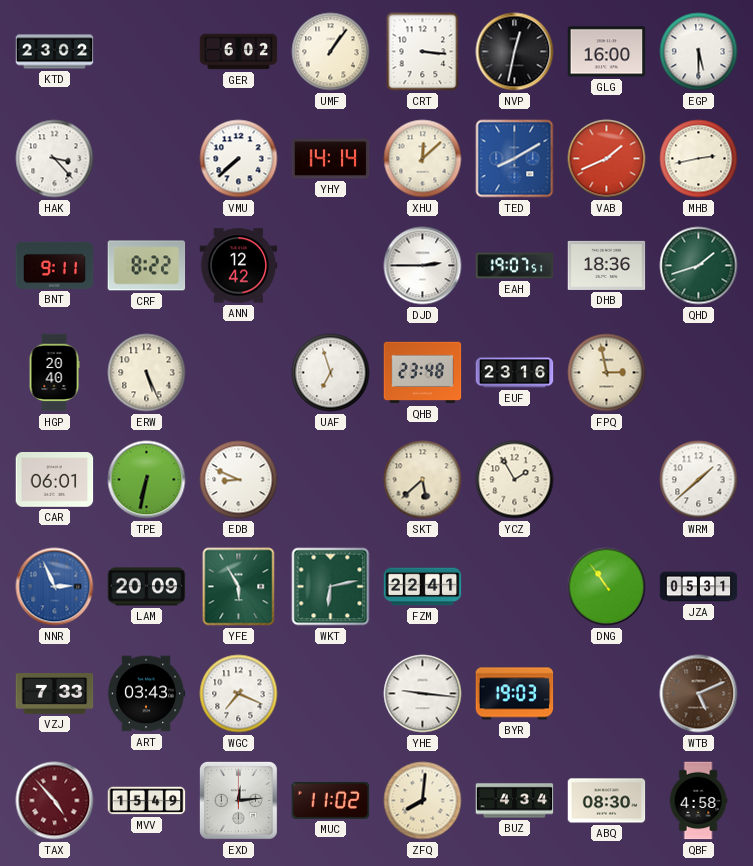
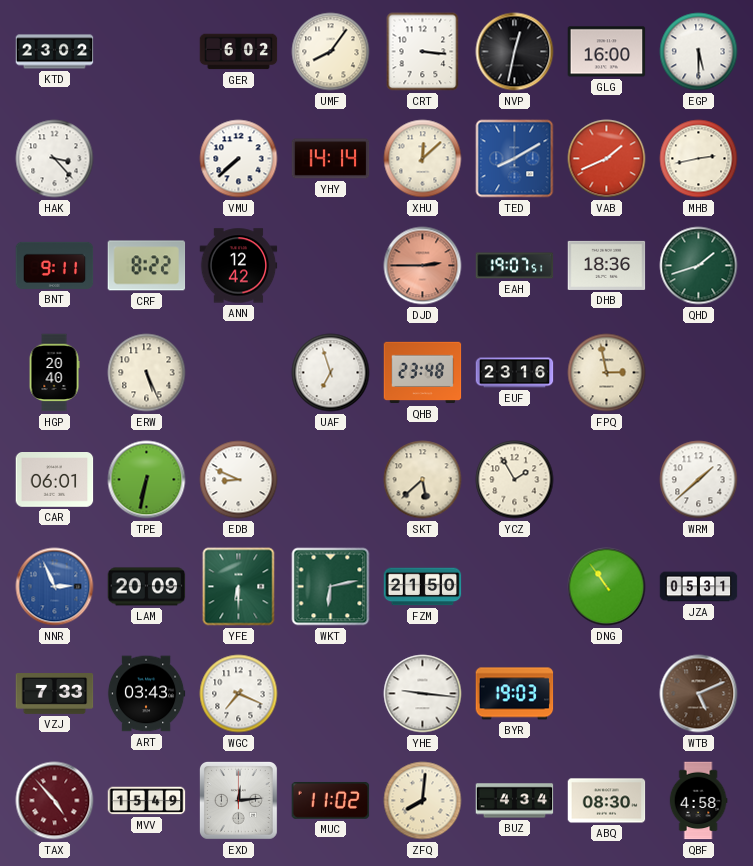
UMF: 1:06 -> 8:06 (331, 52)
DJD dial: white -> salmon (423, 266)
YFE: 5:55 -> 6:30 (239, 587)
FZM: 22:41 -> 21:50 (423, 587)
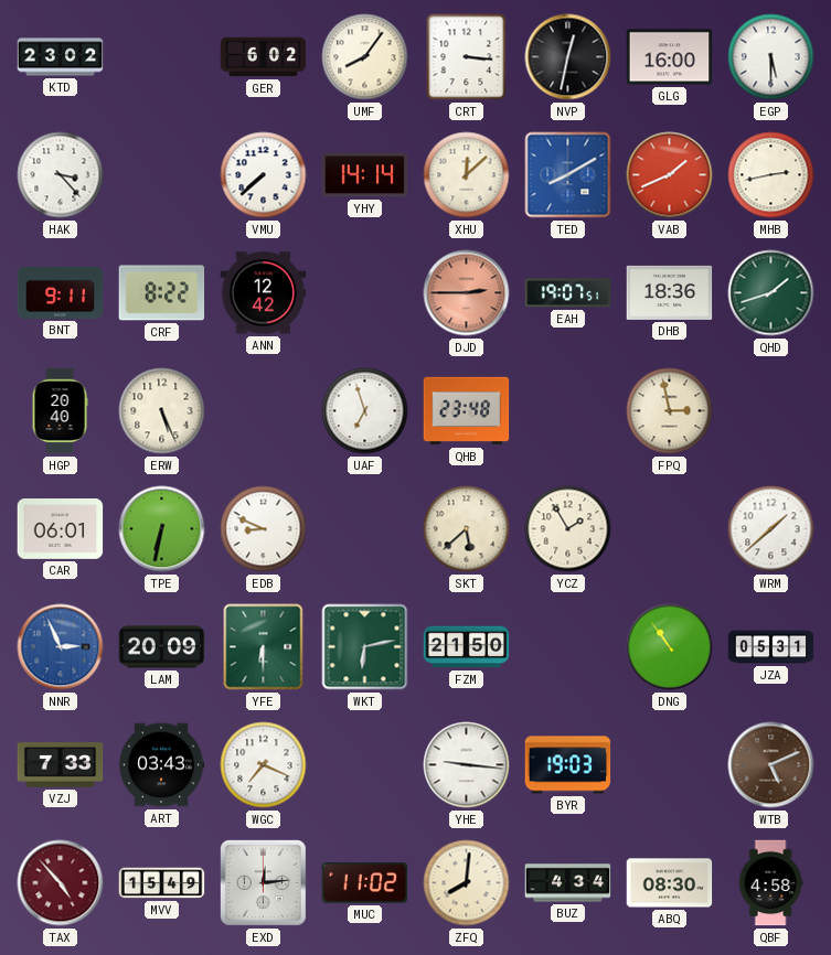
EUF: 23:16 -> none (515, 373)
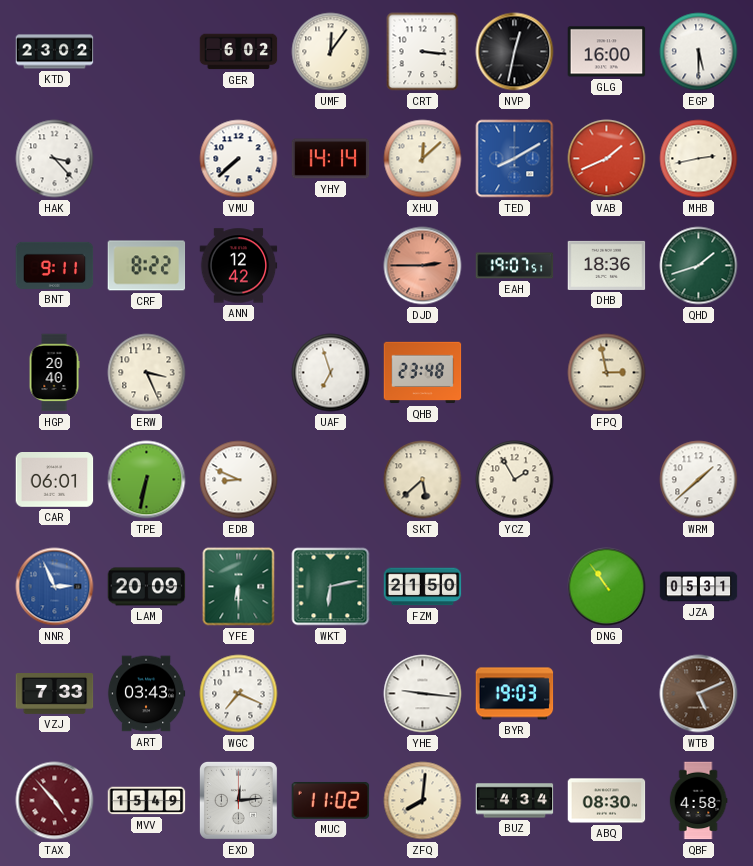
UMF: 8:06 -> 12:06 (331, 52)
ERW: 5:26 -> 3:26 (147, 373)
